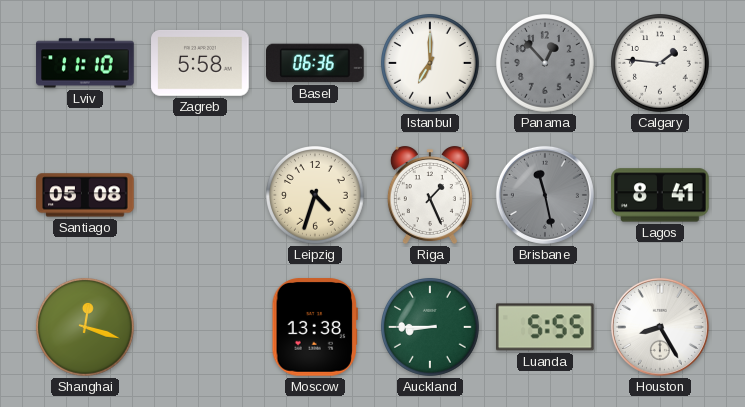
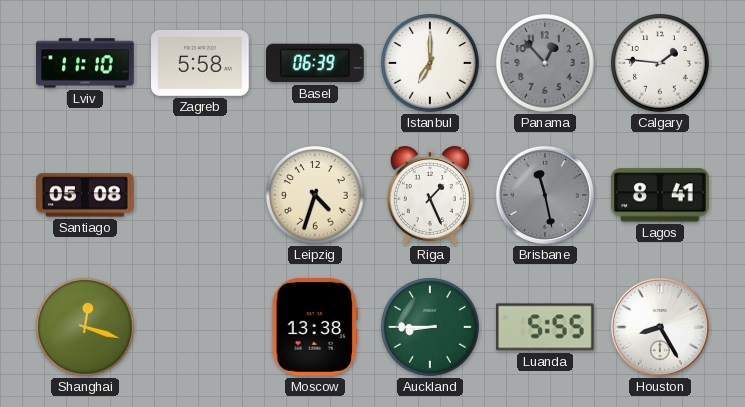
Basel: 06:36 -> 06:39 (316, 63)
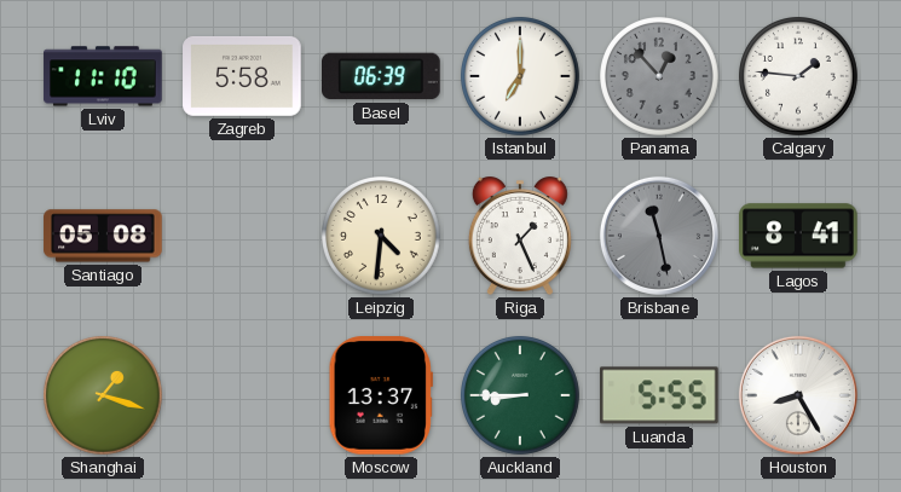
Leipzig: 4:33 -> 4:31 (382, 237)
Shanghai: 12:18 -> 1:18 (104, 397)
Moscow: 13:38 -> 13:37 (381, 395)
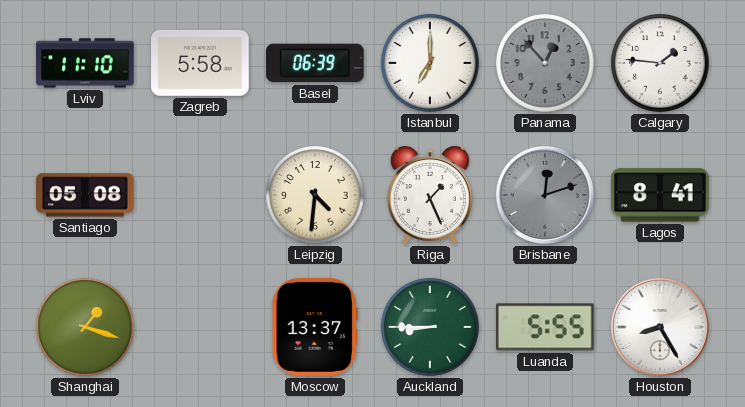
Brisbane: 11:28 -> 12:12 (545, 195)
